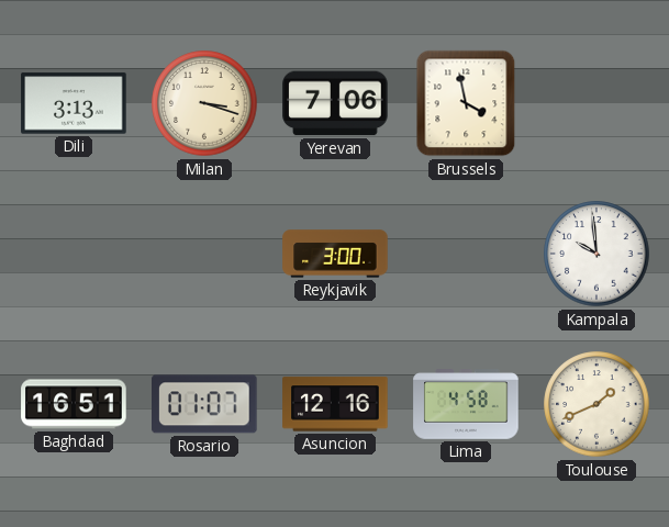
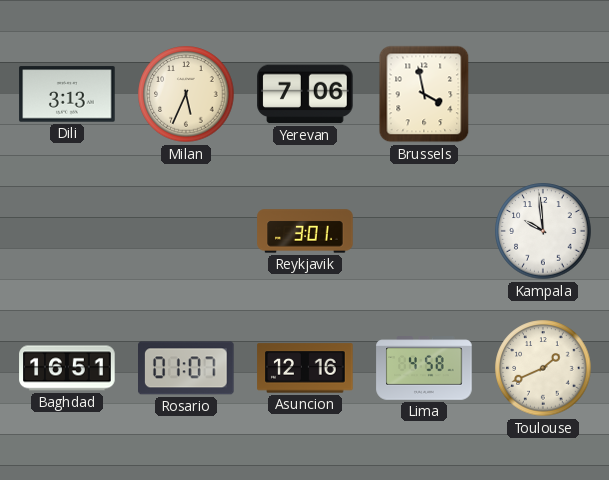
Milan: 3:18 -> 5:34 (186, 94)
Reykjavik: 3:00 -> 3:01 (305, 231)
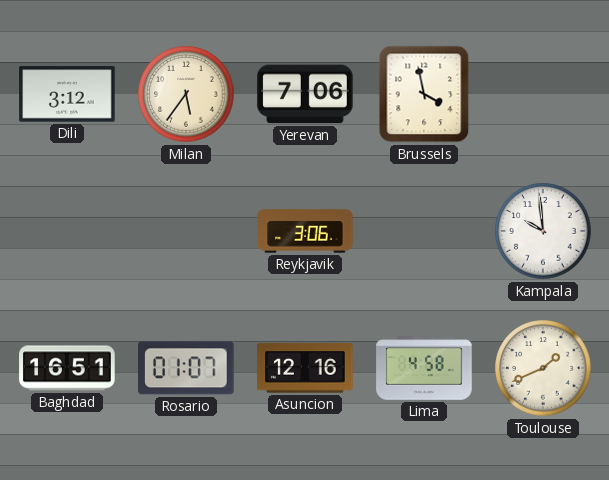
Dili: 3:13 -> 3:12 (67, 94)
Milan: 5:34 -> 5:36 (186, 94)
Reykjavik: 3:01 -> 3:06 (305, 231)
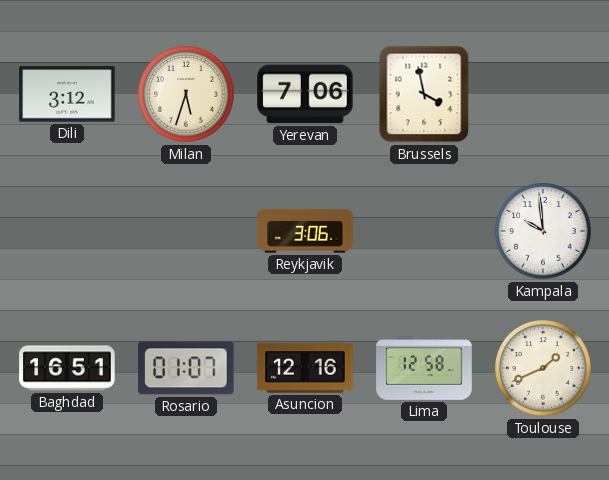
Milan: 5:36 -> 5:33 (186, 94)
Lima: 4:58 -> 12:58 (424, 368)
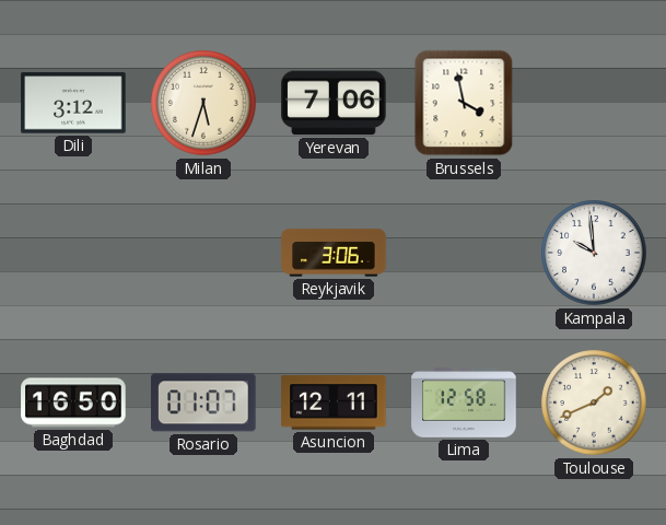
Baghdad: 16:51 -> 16:50 (73, 402)
Asuncion: 12:16 -> 12:11 (334, 402)
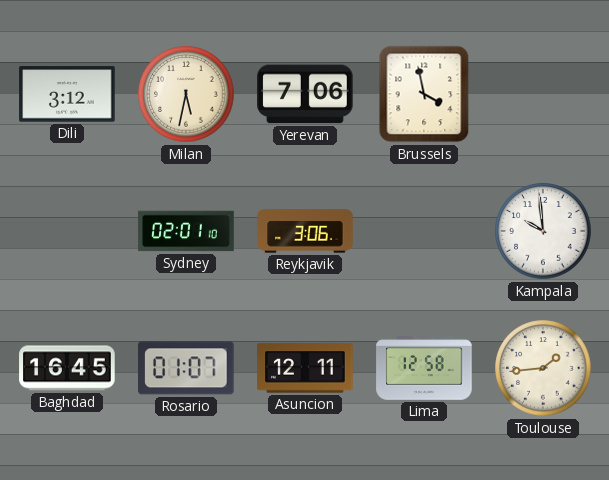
Milan: 5:33 -> 5:32 (186, 94)
Sydney: none -> 02:01 (186, 231)
Baghdad: 16:50 -> 16:45 (67, 368)
Toulouse: 1:41 -> 1:44 (543, 368)
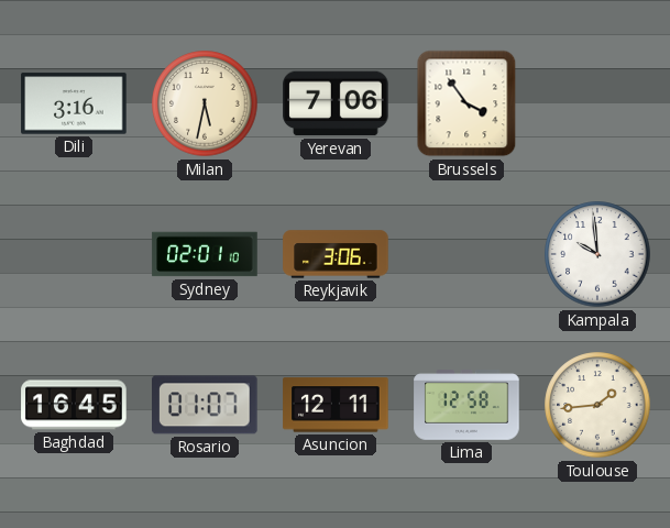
Dili: 3:12 -> 3:16 (74, 103)
Brussels: 3:58 -> 3:54 (466, 103)
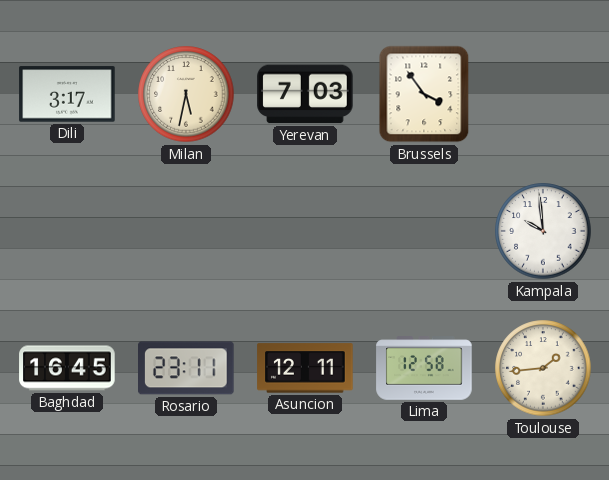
Dili: 3:16 -> 3:17 (67, 94)
Yerevan: 7:06 -> 7:03 (305, 94)
Sydney: 02:01 -> none (205, 254)
Reykjavik: 3:06 -> none (336, 254)
Rosario: 01:07 -> 23:11 (187, 368)
